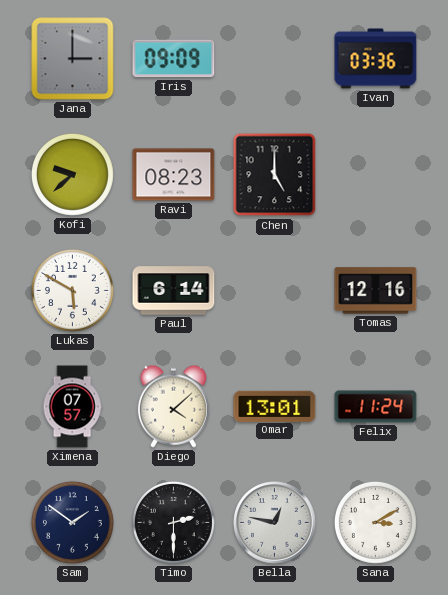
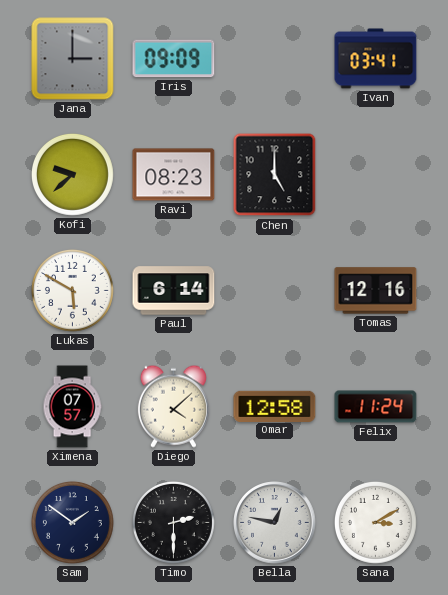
Ivan: 03:36 -> 03:41 (376, 59)
Omar: 13:01 -> 12:58 (275, 406)
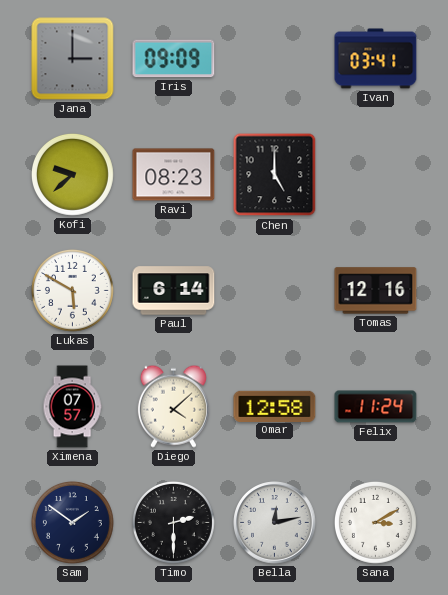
Bella: 12:47 -> 12:13 (275, 523)
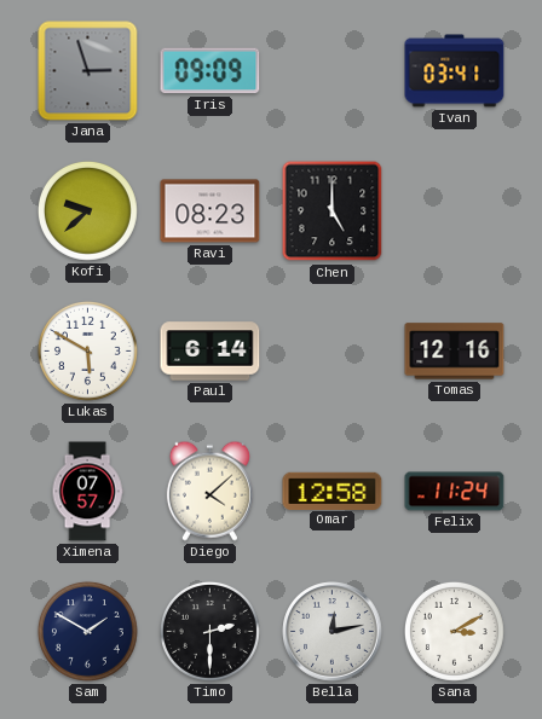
Jana: 3:00 -> 2:57 (88, 71)
Sam: 1:51 -> 1:50 (87, 631)
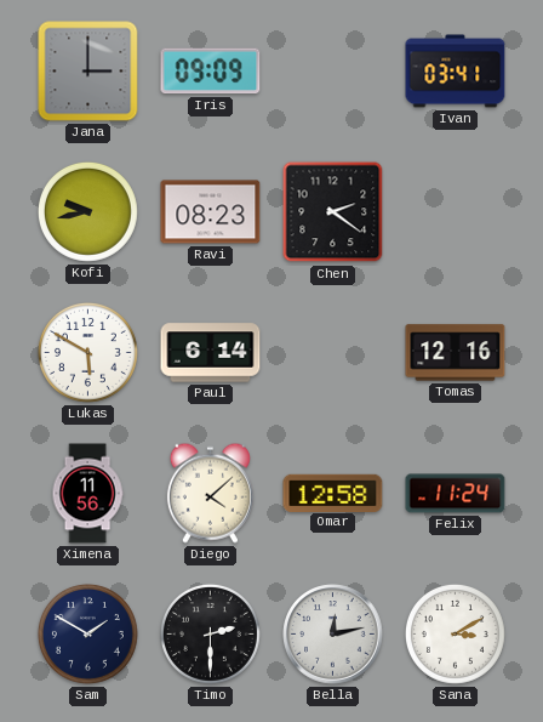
Jana: 2:57 -> 3:00 (88, 72)
Kofi: 9:38 -> 9:43 (87, 211)
Chen: 5:00 -> 2:21 (333, 212)
Ximena: 07:57 -> 11:56 (87, 494)
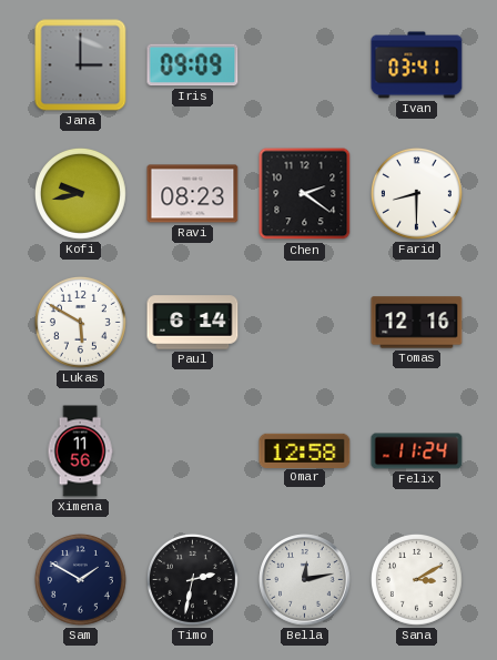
Farid: none -> 8:30 (416, 193)
Diego: 4:08 -> none (210, 493)
Timo: 2:30 -> 2:32 (192, 579)
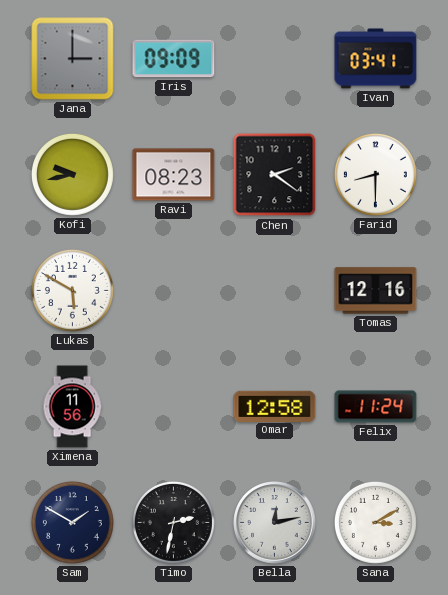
Paul: 6:14 -> none (193, 323)
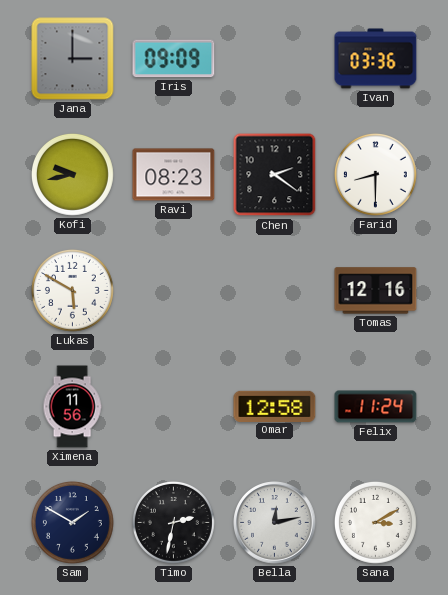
Ivan: 03:41 -> 03:36 (376, 59)
